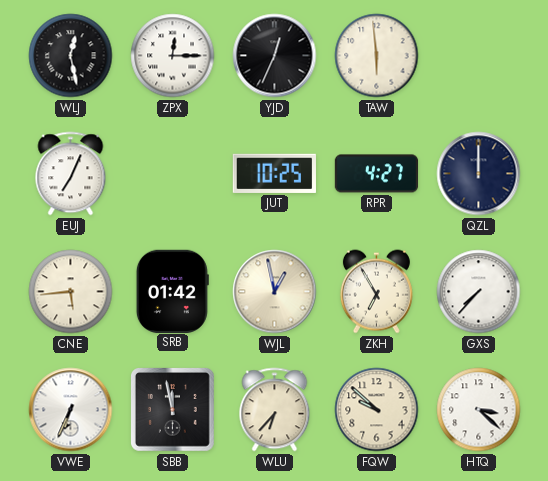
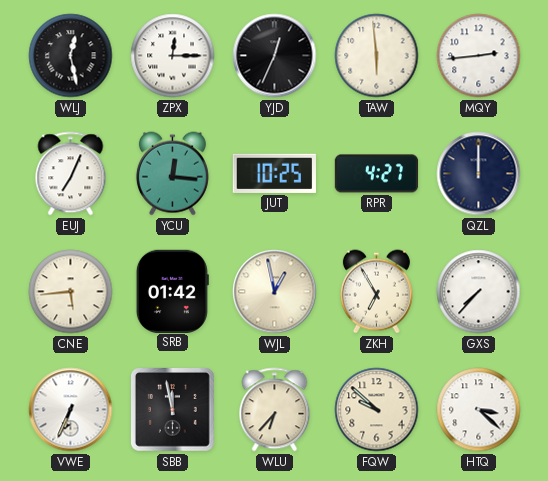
MQY: none -> 2:44 (479, 56)
YCU: none -> 12:16 (172, 174)
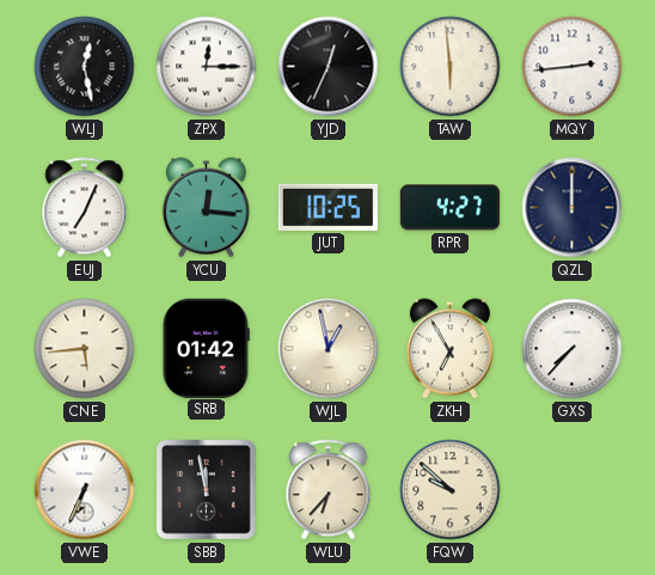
HTQ: 3:22 -> none (479, 410)
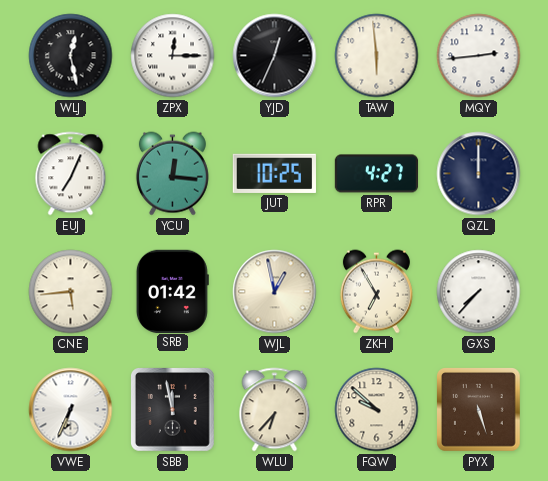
PYX: none -> 5:27 (479, 410)
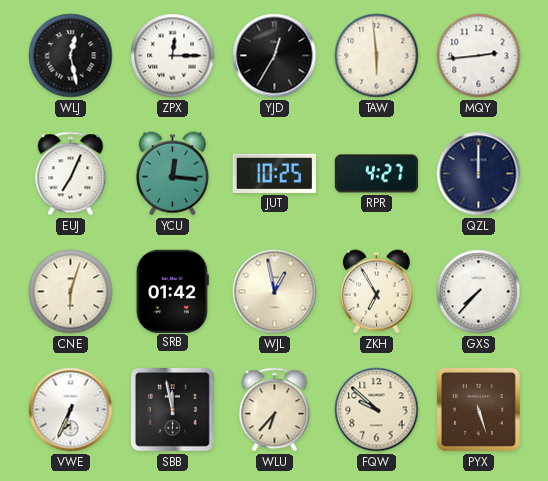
YJD: 12:34 -> 12:35 (275, 56)
CNE: 5:44 -> 6:03 (71, 292)
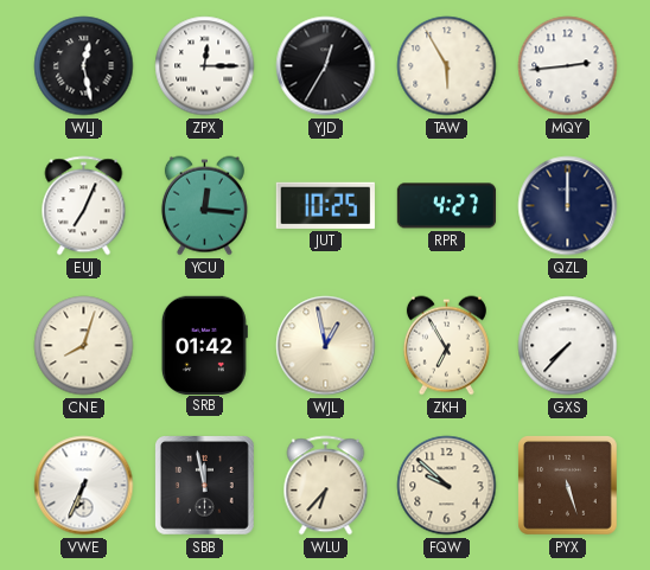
TAW: 5:59 -> 5:55 (447, 66)
CNE: 6:03 -> 8:03 (84, 346)
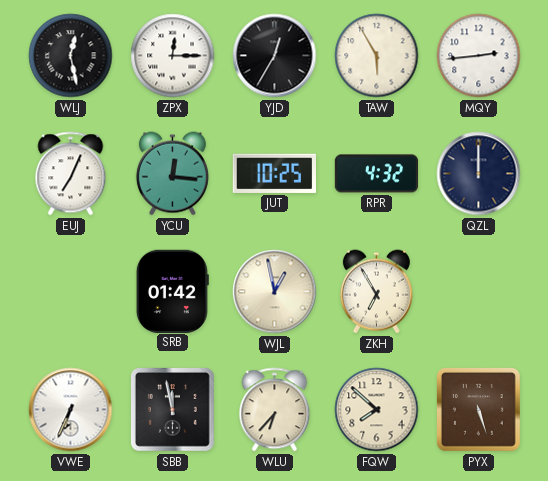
RPR: 4:27 -> 4:32 (377, 174)
CNE: 8:03 -> none (84, 346)
GXS: 7:37 -> none (568, 346)
FQW: 9:52 -> 7:52 (377, 410)
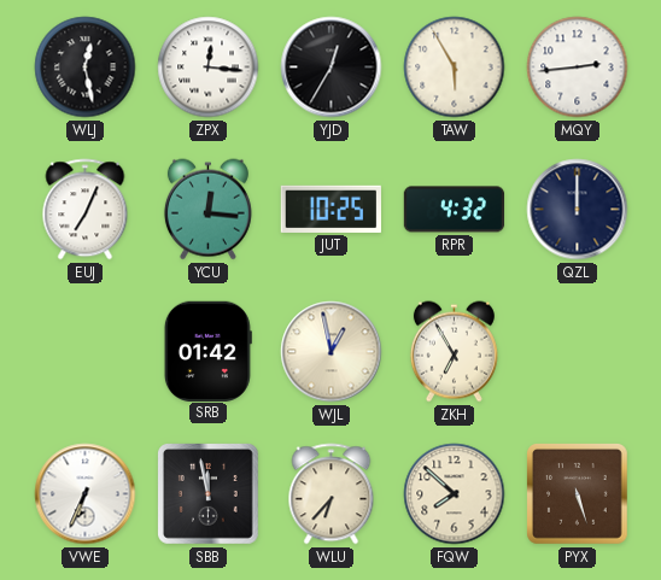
ZPX: 12:15 -> 12:16 (209, 68)
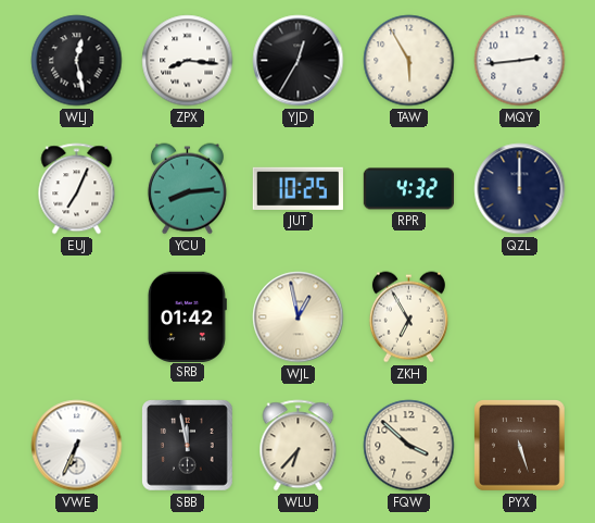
ZPX: 12:16 -> 8:16 (188, 61)
YCU: 12:16 -> 8:14 (187, 189)
FQW: 7:52 -> 3:52 (409, 446)
